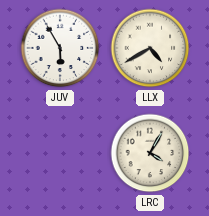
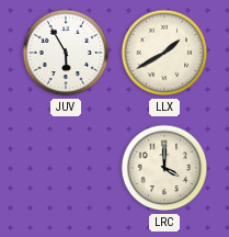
LLX: 4:40 -> 1:40 (164, 53)
LRC: 4:05 -> 4:00 (164, 168)
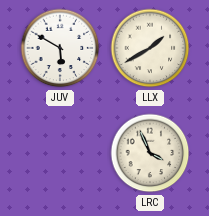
JUV: 5:55 -> 5:50 (60, 48)
LRC: 4:00 -> 3:56 (150, 153)
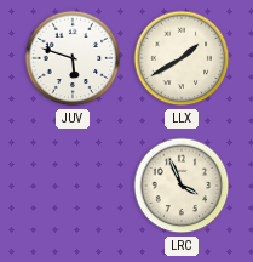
JUV: 5:50 -> 5:48 (73, 58)
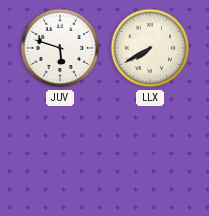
LLX: 1:40 -> 7:40 (150, 48)
LRC: 3:56 -> none (182, 186)
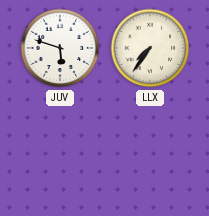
LLX: 7:40 -> 7:36 (150, 48)
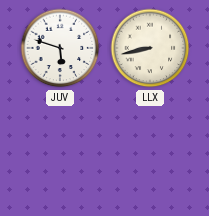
LLX: 7:36 -> 8:43 (150, 48)
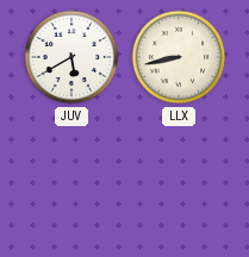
JUV: 5:48 -> 5:40 (71, 57)
